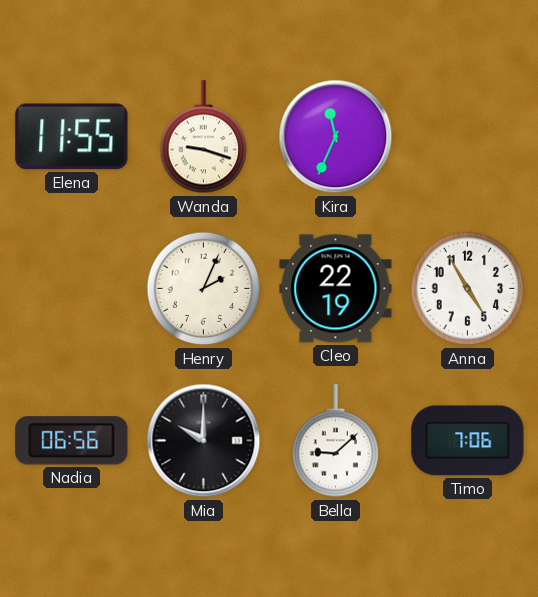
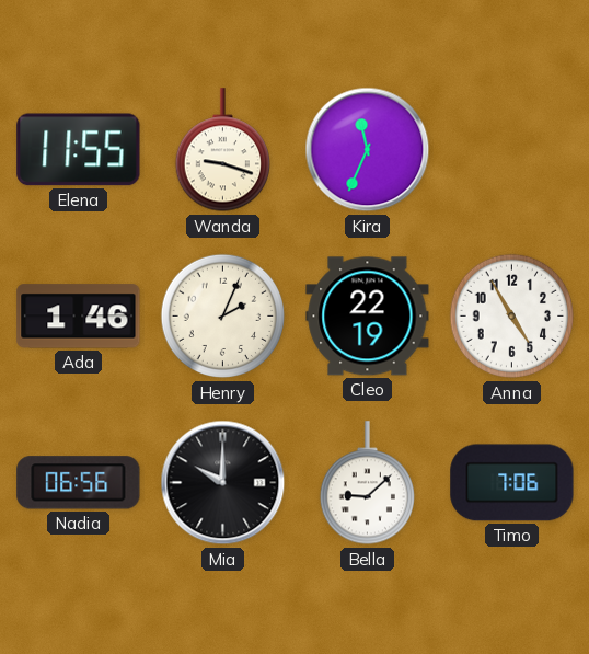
Ada: none -> 1:46 (79, 317)
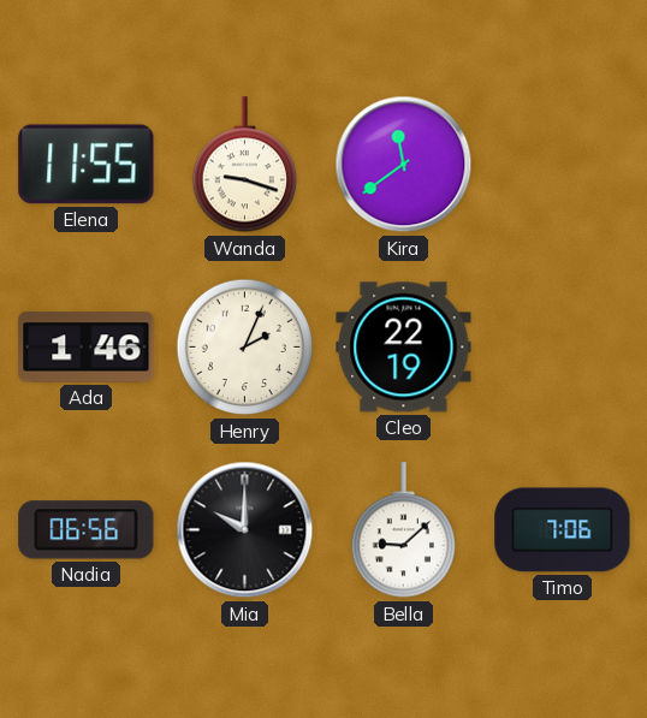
Kira: 11:34 -> 11:39 (404, 165)
Anna: 4:55 -> none (512, 317)
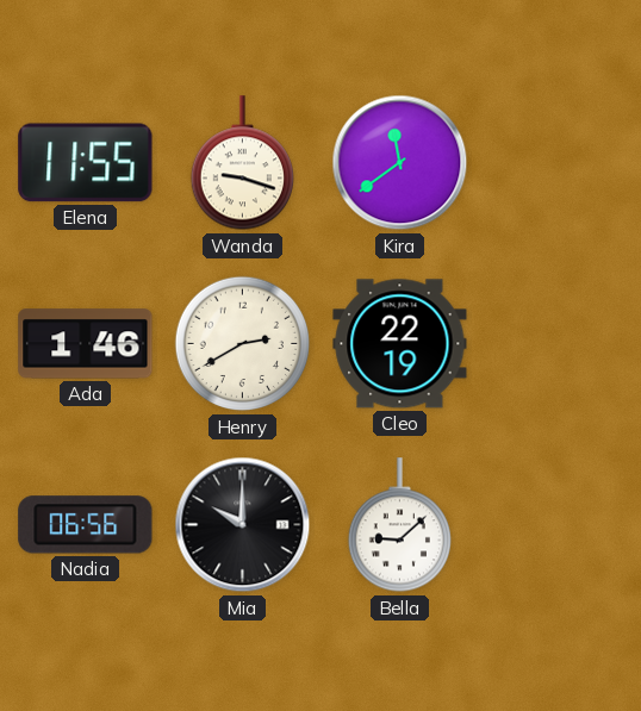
Henry: 2:04 -> 2:40 (243, 344)
Timo: 7:06 -> none (563, 530)
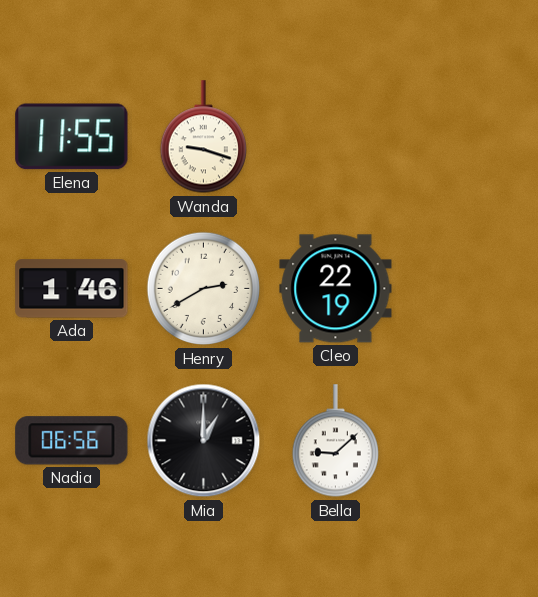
Kira: 11:39 -> none (400, 163)
Mia: 10:00 -> 1:00 (204, 441)
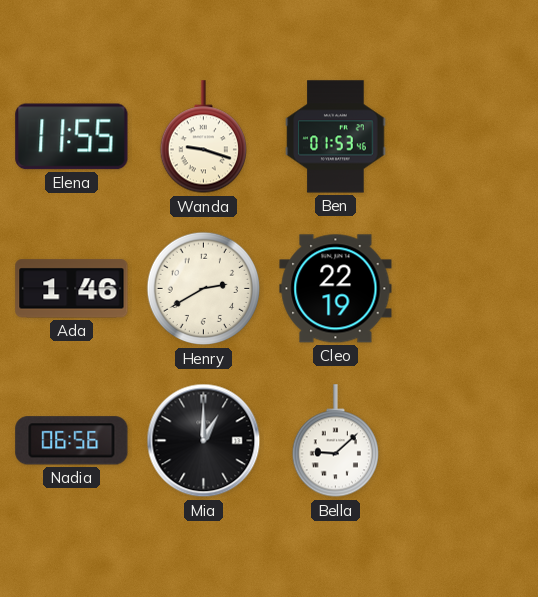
Ben: none -> 01:53 (336, 137)
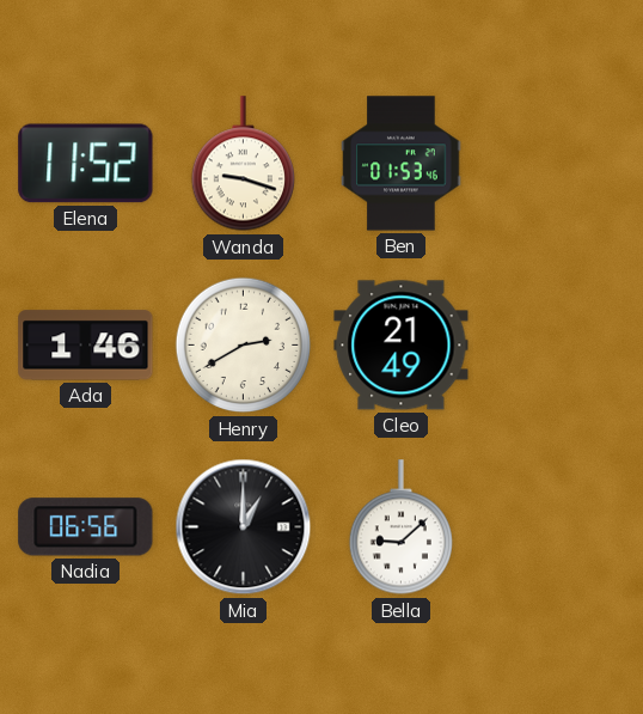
Elena: 11:55 -> 11:52 (86, 164)
Cleo: 22:19 -> 21:49 (402, 346)
